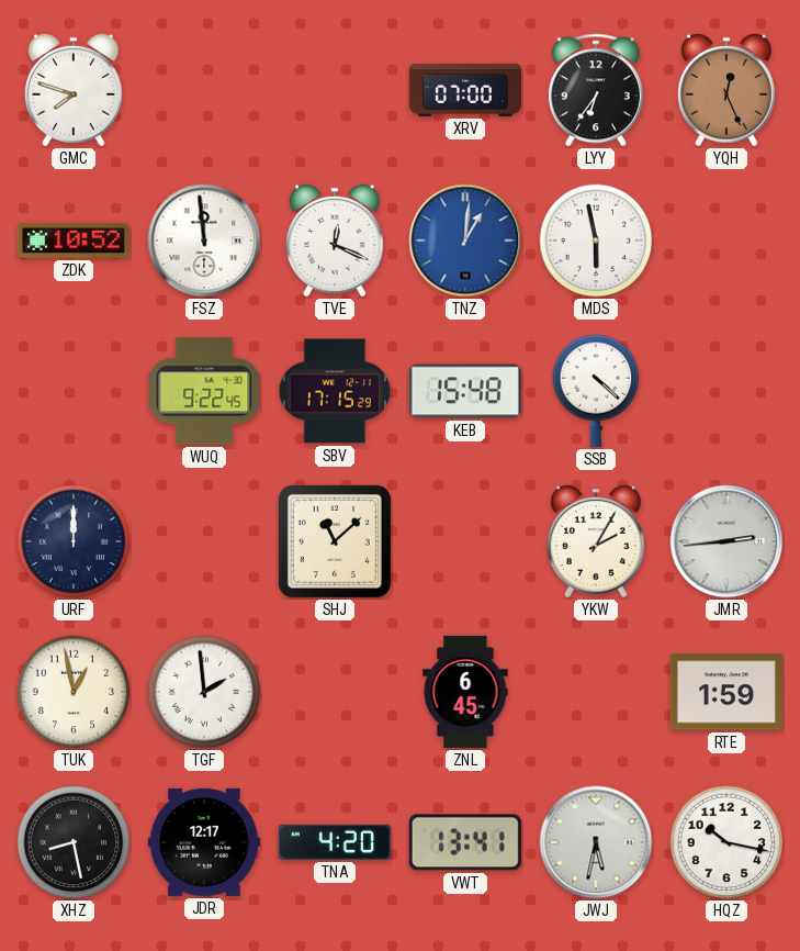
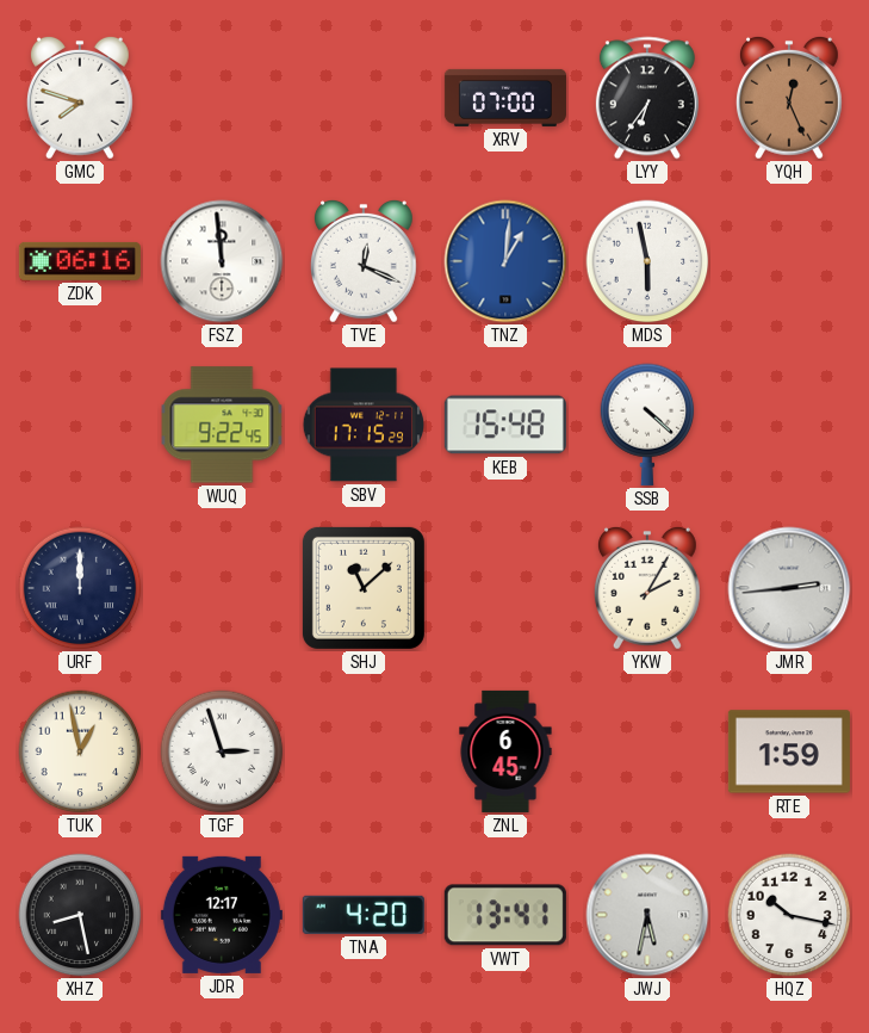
ZDK: 10:52 -> 06:16 (80, 261)
TGF: 1:59 -> 2:57 (222, 751)
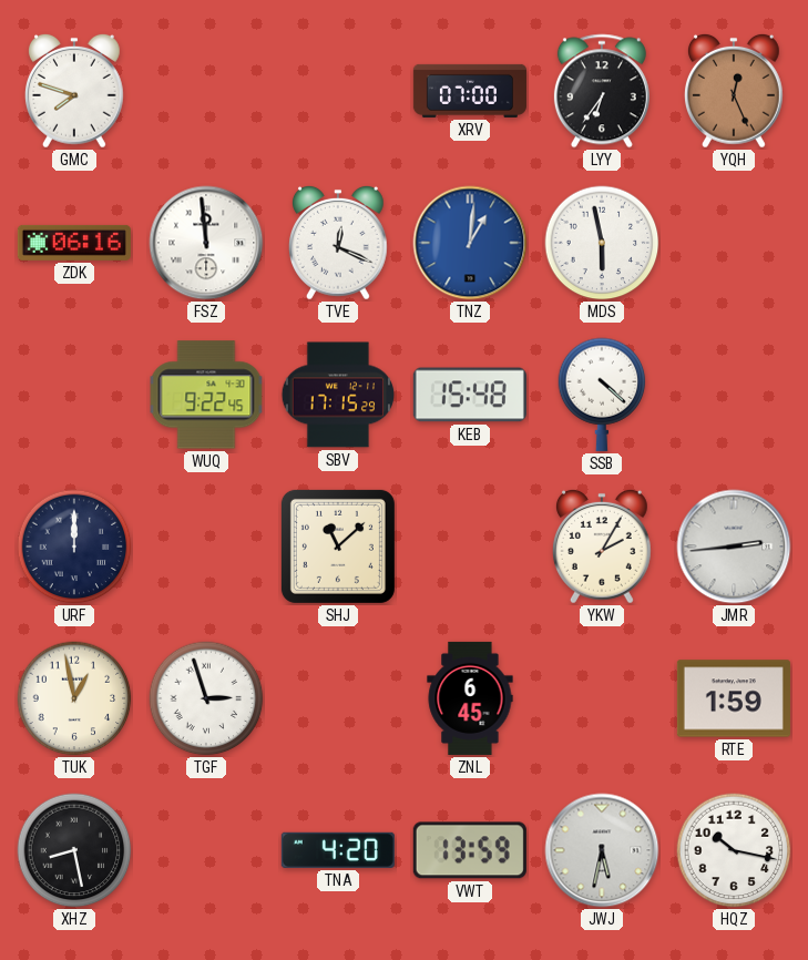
JDR: 12:17 -> none (222, 915)
VWT: 13:41 -> 13:59 (470, 850)
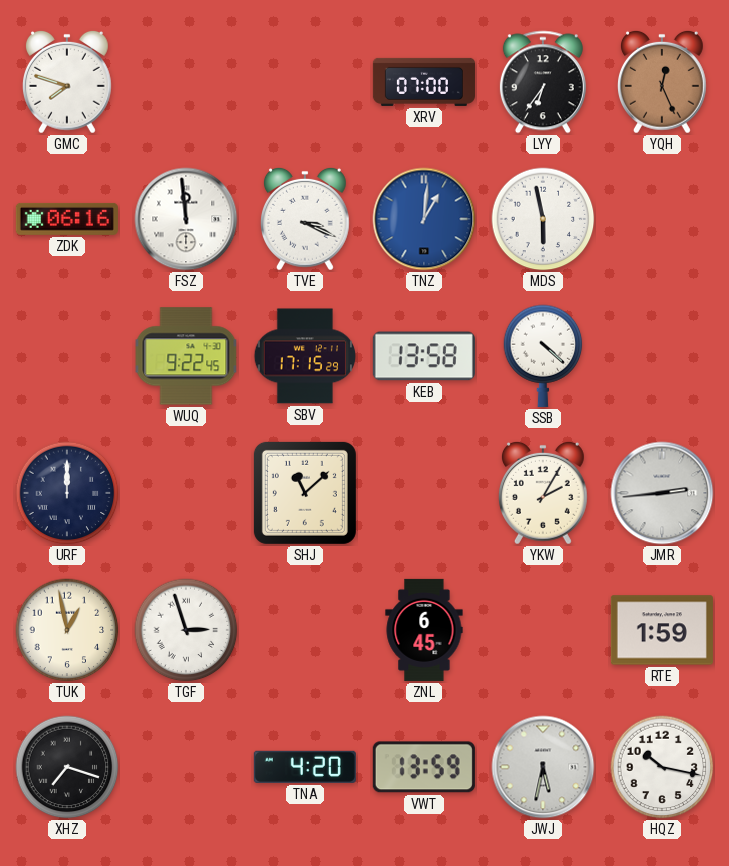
TVE: 12:19 -> 3:19 (305, 219)
KEB: 15:48 -> 13:58 (424, 356)
XHZ: 8:28 -> 7:18 (67, 767)
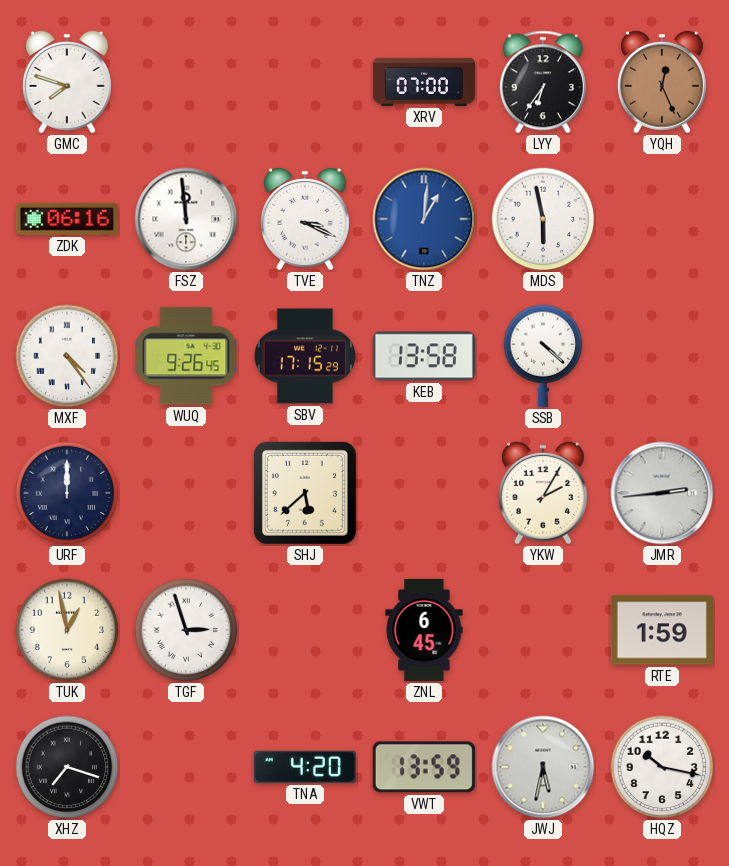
MXF: none -> 4:24 (67, 356)
WUQ: 9:22 -> 9:26 (186, 356)
SHJ: 11:08 -> 5:38 (305, 493)
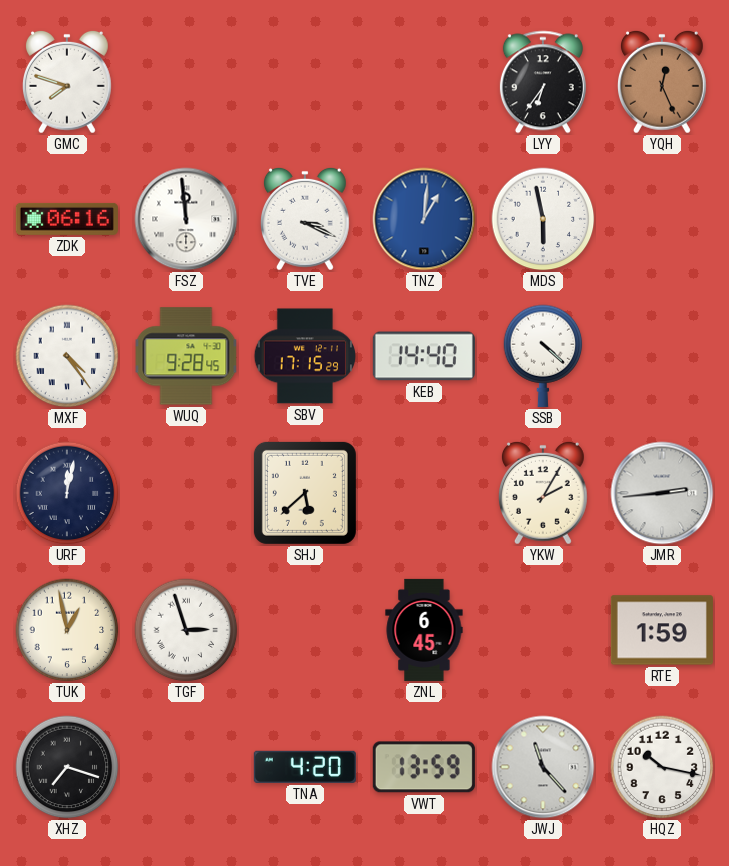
XRV: 07:00 -> none (424, 82)
WUQ: 9:26 -> 9:28 (186, 356)
KEB: 13:58 -> 14:40 (424, 356)
URF: 12:00 -> 12:02 (67, 493)
JWJ: 5:32 -> 11:23 (543, 767)
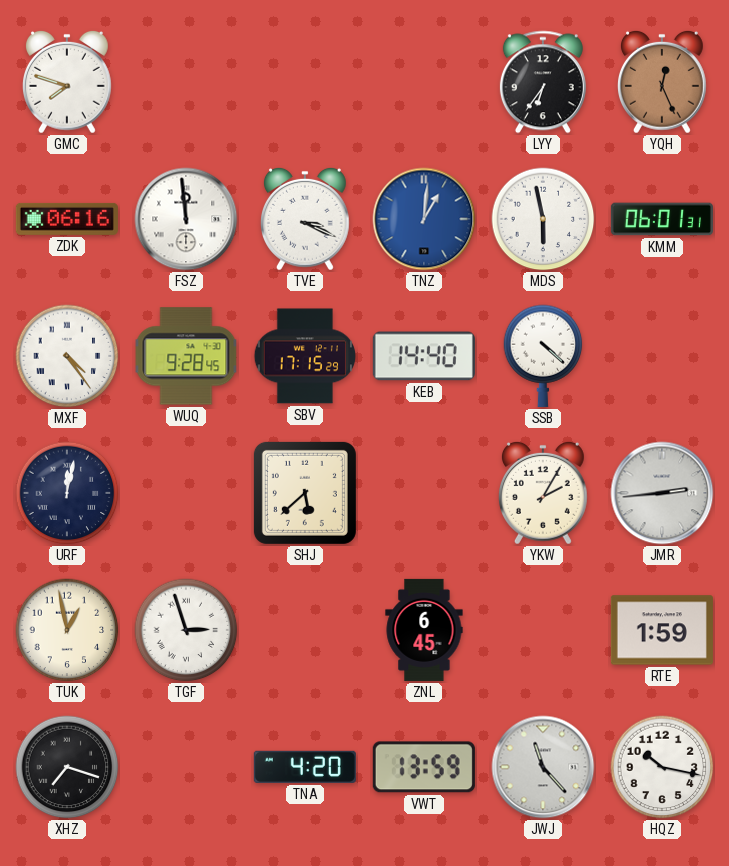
KMM: none -> 06:01 (662, 219)
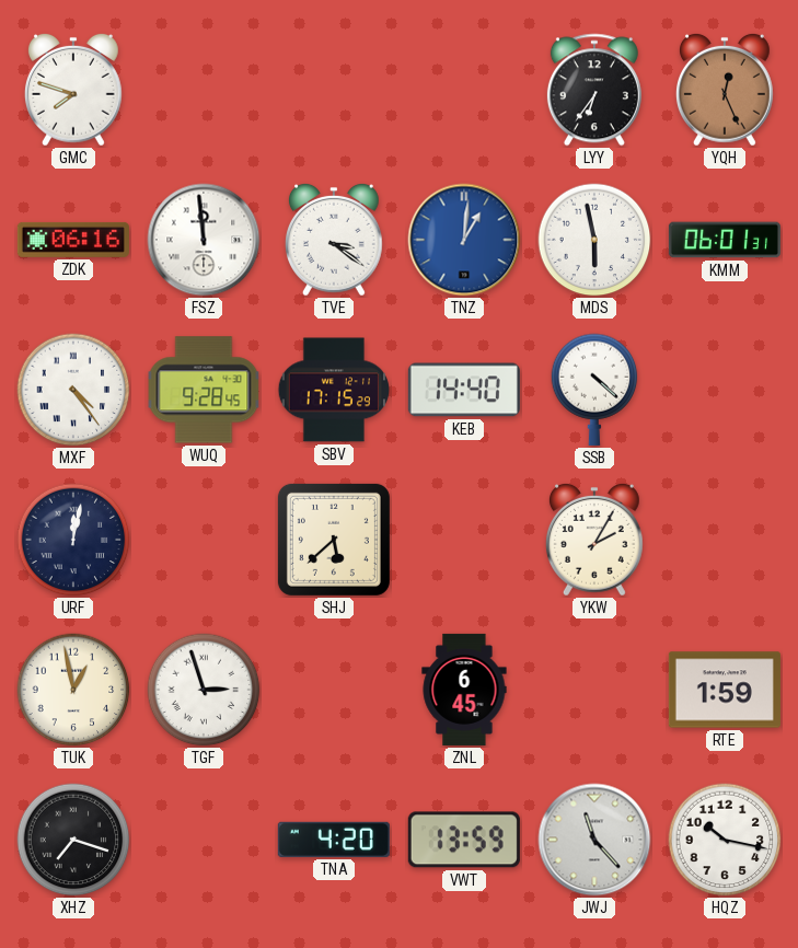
TVE: 3:19 -> 3:21 (334, 240)
JMR: 2:44 -> none (662, 493)
